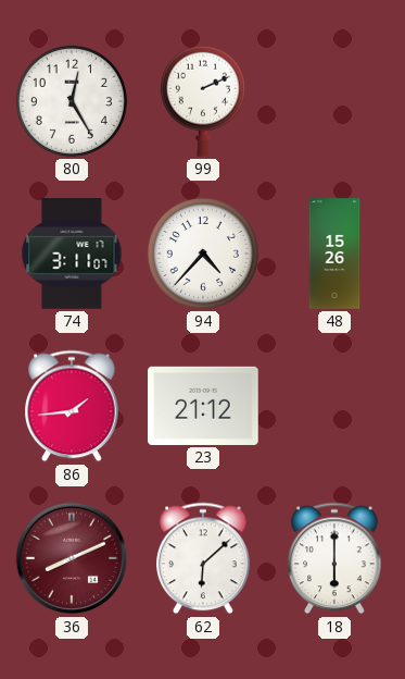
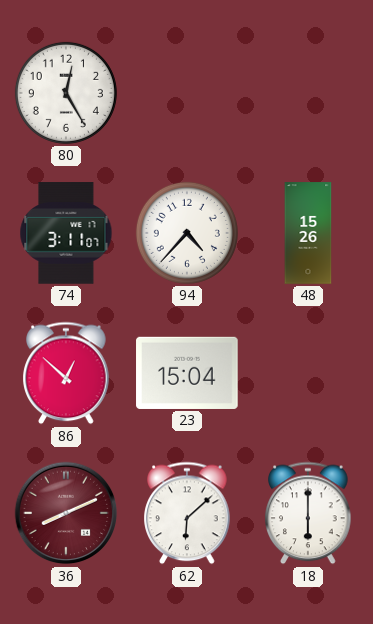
99: 2:11 -> none (203, 101)
86: 1:44 -> 12:52 (66, 373)
23: 21:12 -> 15:04 (187, 373)
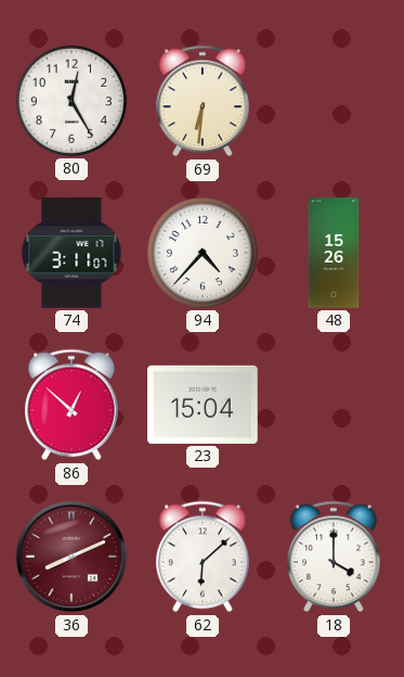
69: none -> 6:31 (203, 101)
18: 6:00 -> 4:00 (334, 557)
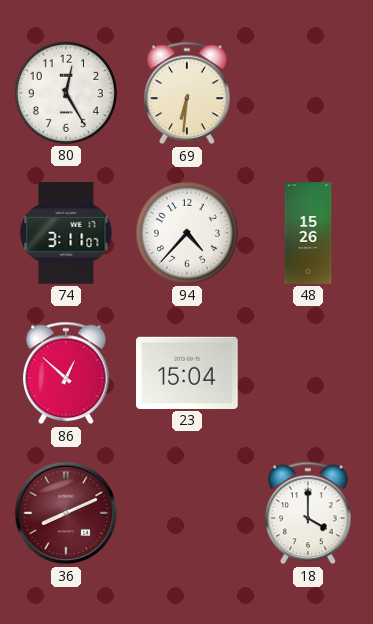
62: 6:08 -> none (203, 557)
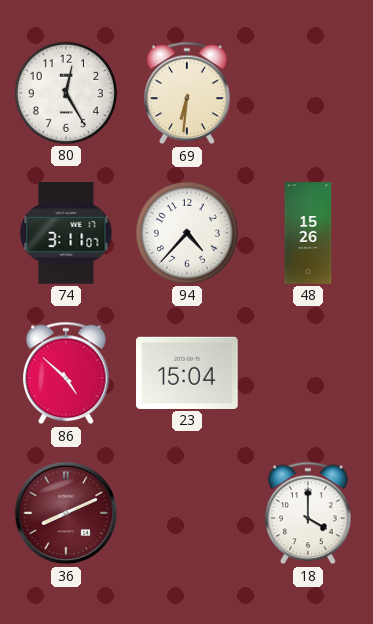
86: 12:52 -> 4:52 (66, 373)
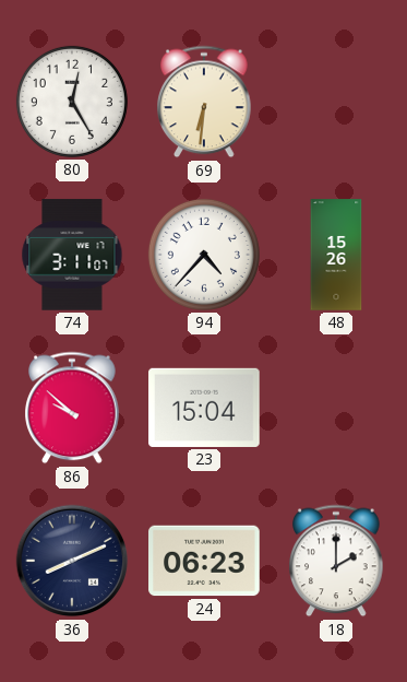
86: 4:52 -> 9:52 (72, 408)
36 dial: burgundy -> navy (72, 561)
24: none -> 06:23 (204, 561)
18: 4:00 -> 2:00 (336, 561)
